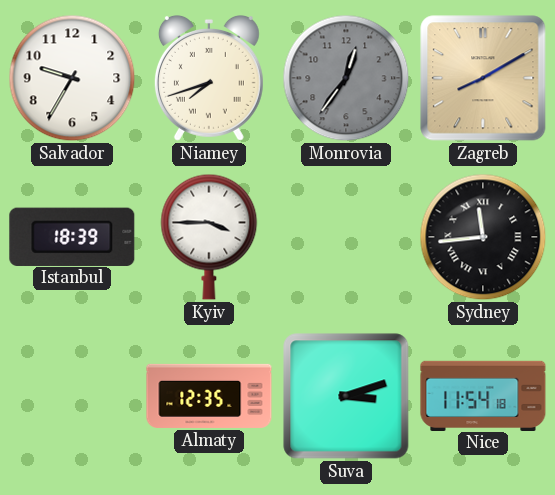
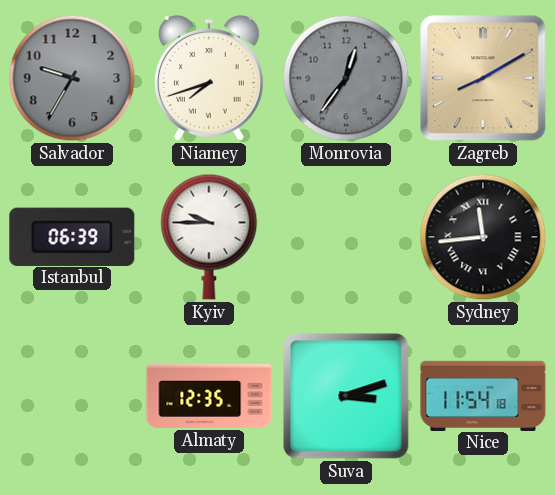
Salvador dial: white -> grey (72, 78)
Istanbul: 18:39 -> 06:39 (72, 236)
Kyiv: 3:45 -> 9:45 (209, 237)
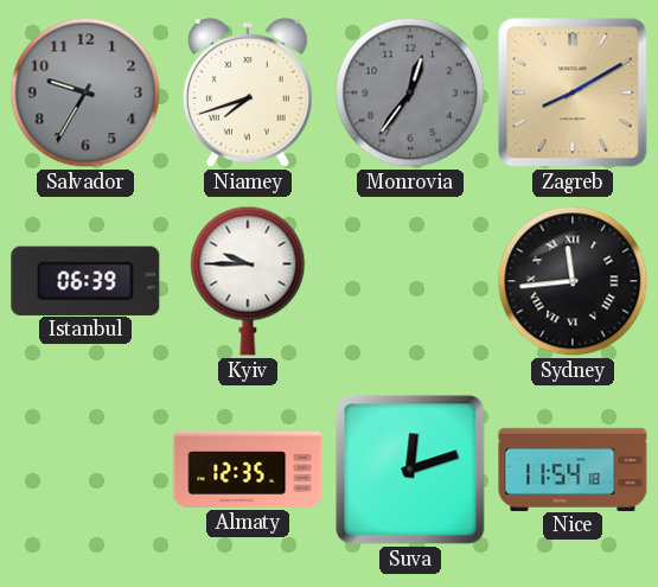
Suva: 3:12 -> 12:12 (410, 470)
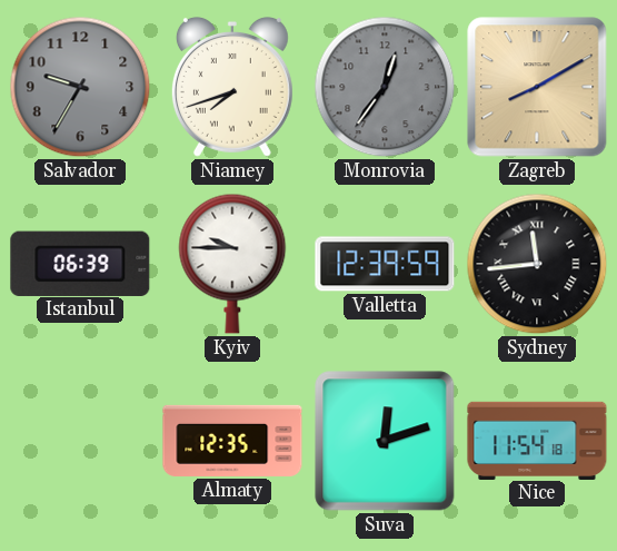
Valletta: none -> 12:39 (385, 264)
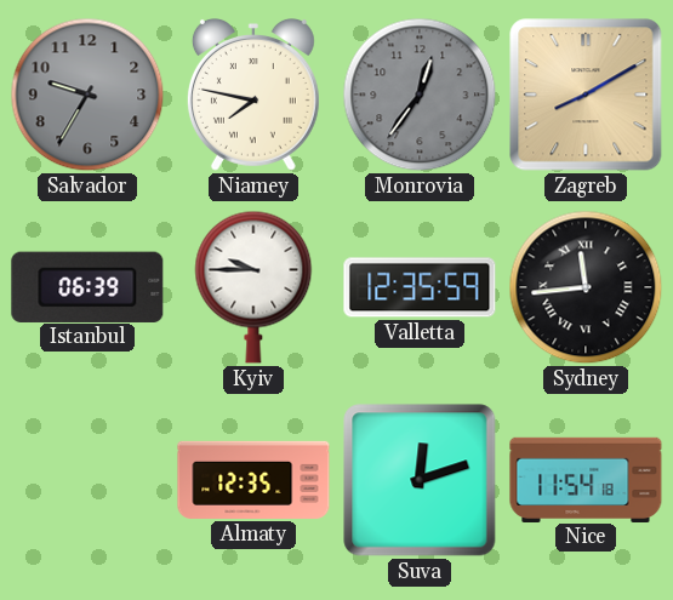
Niamey: 7:42 -> 7:47 (253, 96)
Valletta: 12:39 -> 12:35 (420, 287)
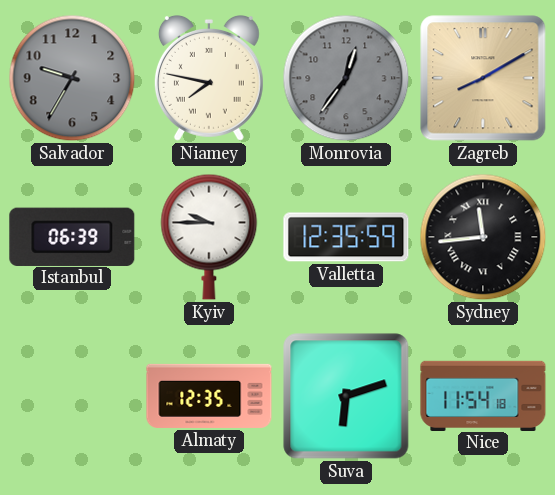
Suva: 12:12 -> 6:12 (346, 396)
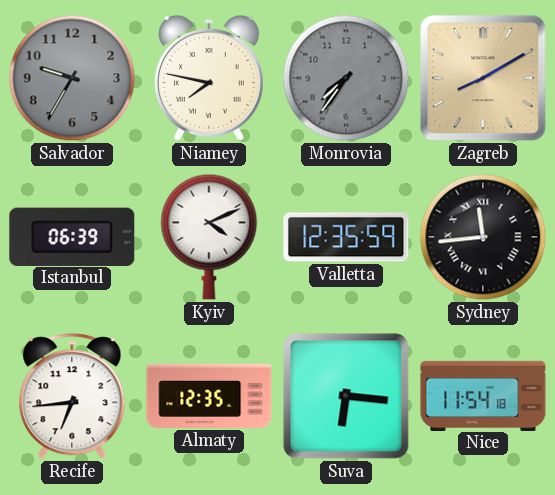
Monrovia: 12:36 -> 7:36 (346, 78)
Kyiv: 9:45 -> 4:11 (209, 237)
Recife: none -> 6:44 (72, 397)
Suva: 6:12 -> 6:16 (346, 396)
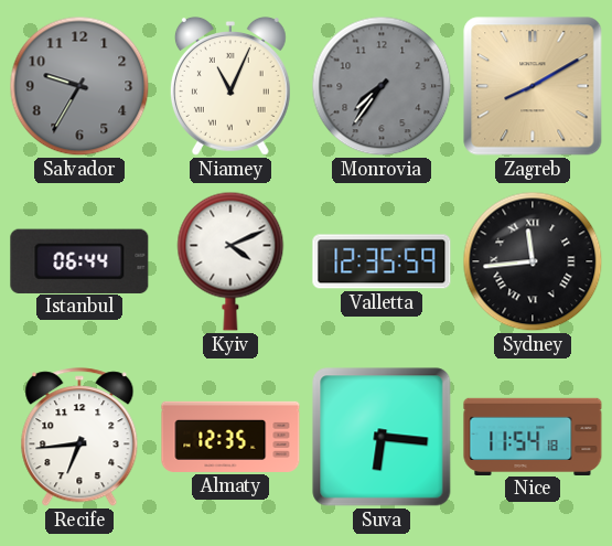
Niamey: 7:47 -> 11:04 (230, 87)
Istanbul: 06:39 -> 06:44 (79, 260)
